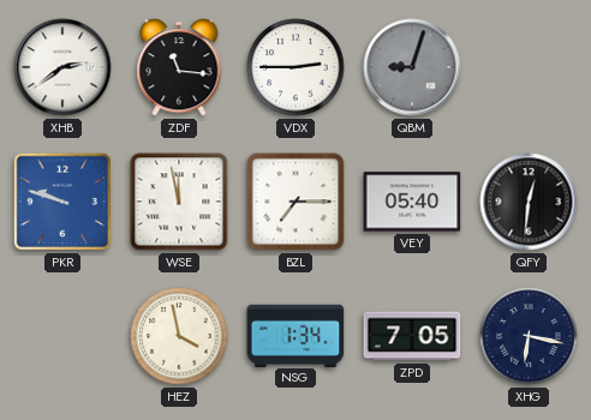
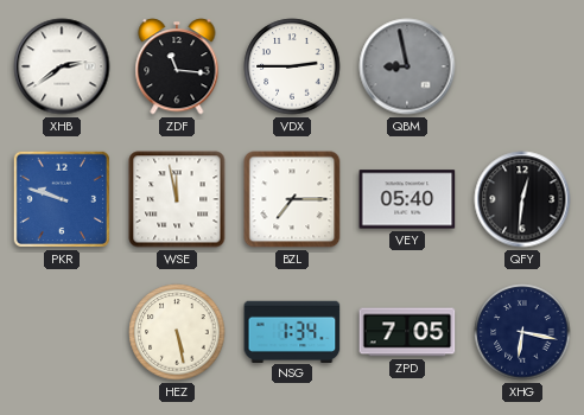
QBM: 9:03 -> 8:58 (407, 66)
HEZ: 3:58 -> 5:28 (177, 332)
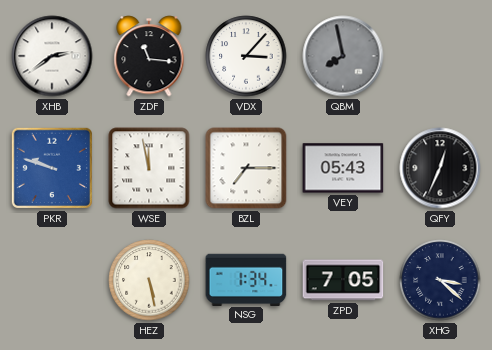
VDX: 2:45 -> 3:07 (246, 56)
QBM: 8:58 -> 7:58 (343, 56)
VEY: 05:40 -> 05:43 (343, 168)
QFY: 12:31 -> 12:34 (440, 168)
XHG: 6:17 -> 3:22 (440, 280)
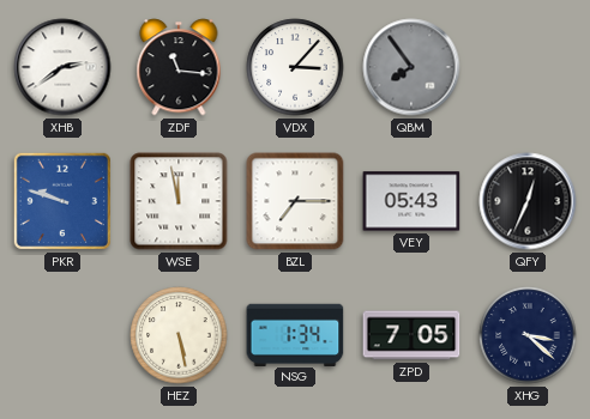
QBM: 7:58 -> 7:54 (411, 67)
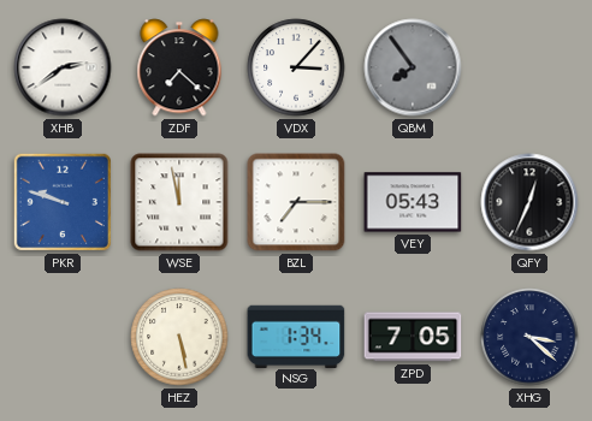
ZDF: 11:16 -> 7:22 (179, 67)
